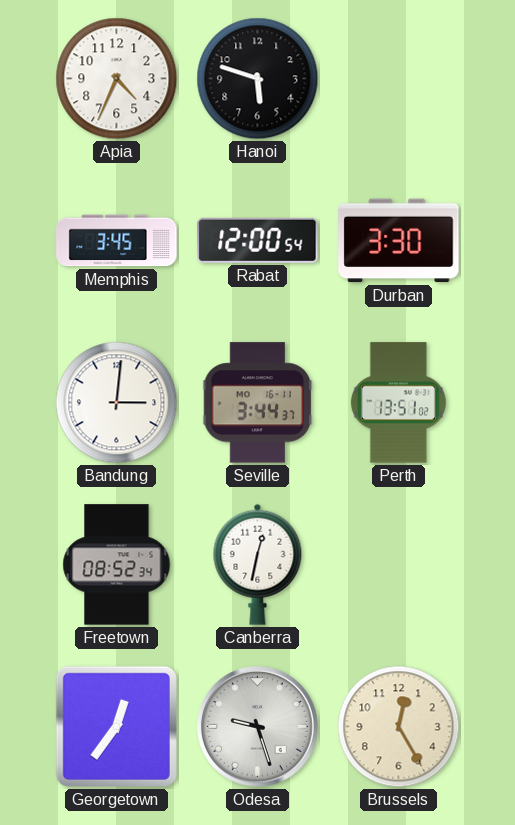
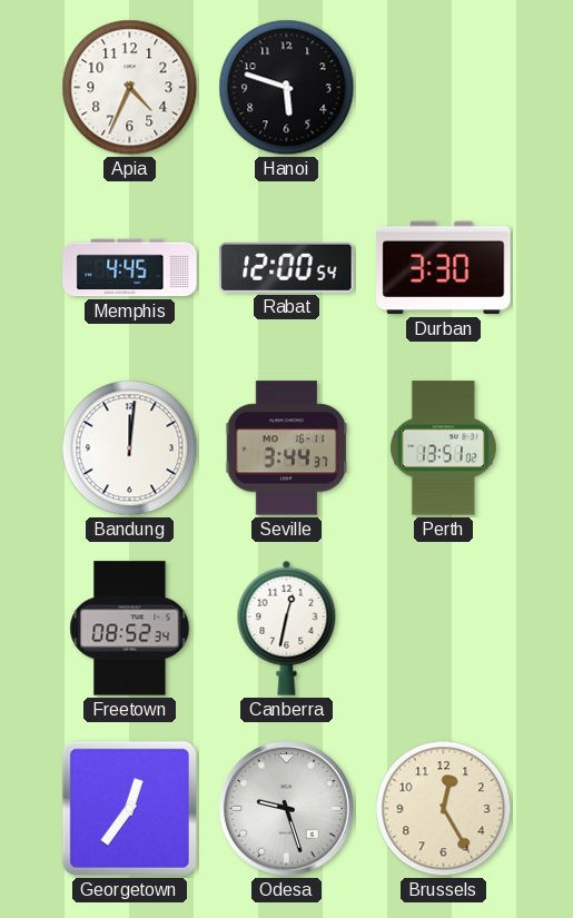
Memphis: 3:45 -> 4:45 (130, 268)
Bandung: 3:01 -> 12:01 (130, 448)
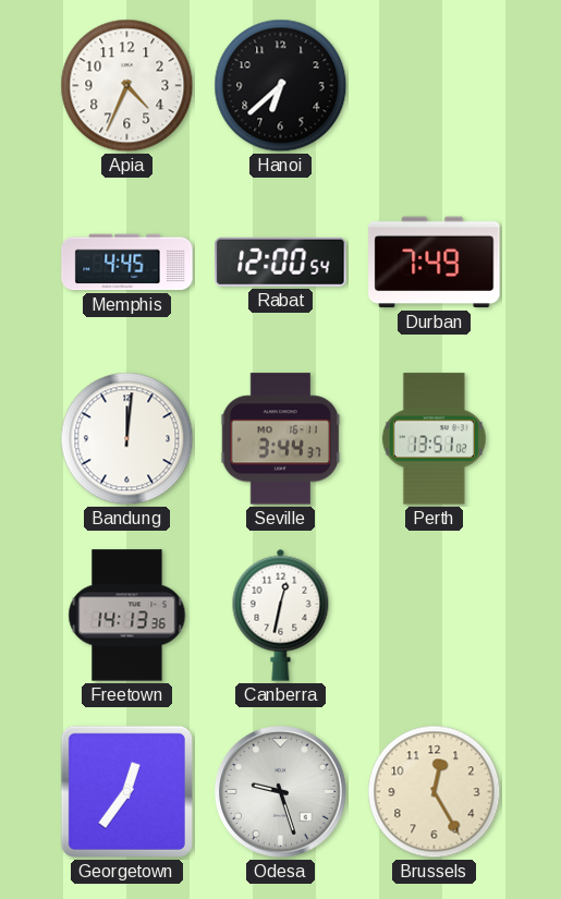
Hanoi: 5:48 -> 6:38 (281, 86)
Durban: 3:30 -> 7:49 (435, 263)
Freetown: 08:52 -> 14:13 (127, 616)
